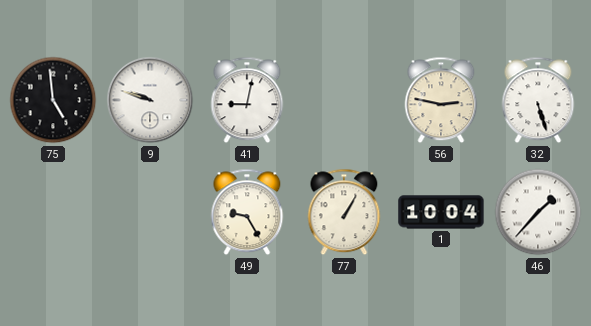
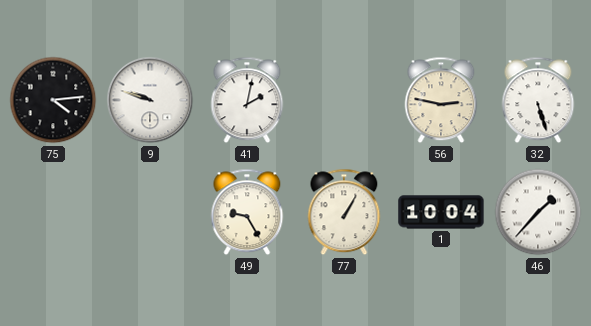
75: 4:59 -> 4:14 (53, 100)
41: 9:02 -> 2:02 (247, 100)
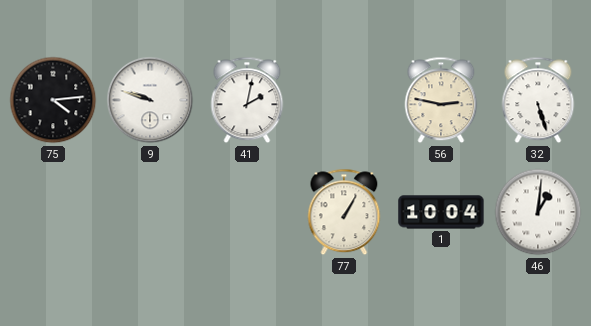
49: 9:25 -> none (247, 212)
46: 1:37 -> 1:01 (538, 212)
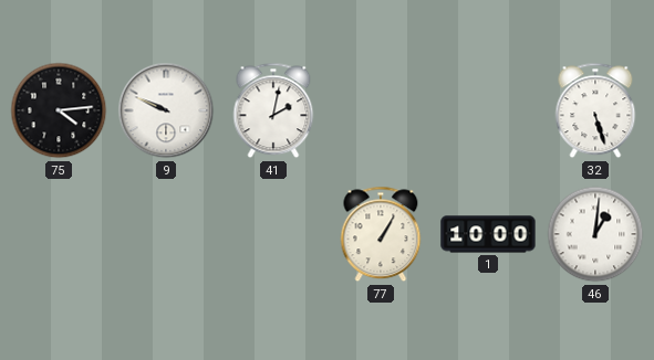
9: 9:48 -> 9:49 (166, 110)
56: 2:47 -> none (441, 100)
1: 10:04 -> 10:00 (488, 234)
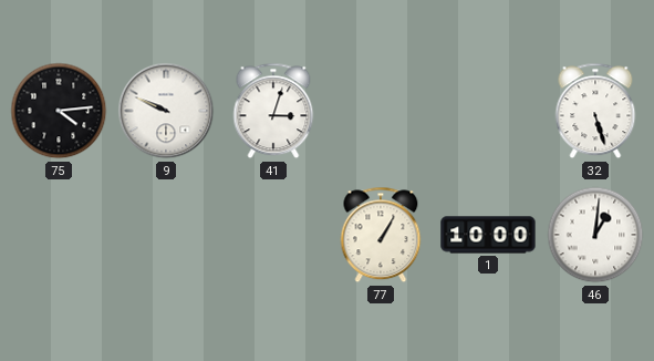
41: 2:02 -> 3:03 (273, 111)
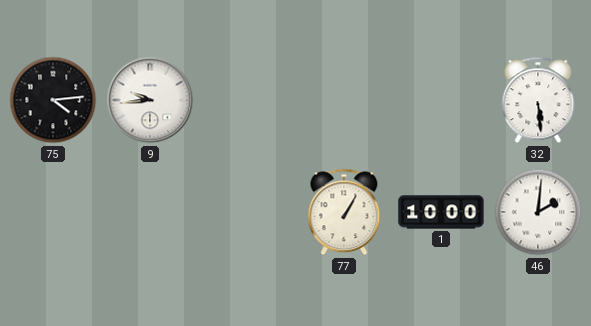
9: 9:49 -> 9:44 (150, 100)
41: 3:03 -> none (273, 111)
32: 5:27 -> 5:29 (538, 100)
46: 1:01 -> 2:01 (538, 212)
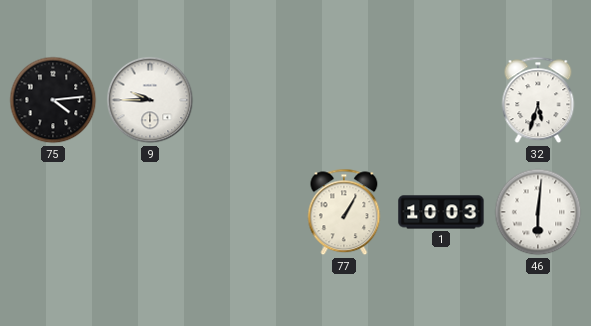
9: 9:44 -> 9:45 (150, 100)
32: 5:29 -> 5:33 (538, 100)
1: 10:00 -> 10:03 (441, 212)
46: 2:01 -> 6:01 (538, 212)
